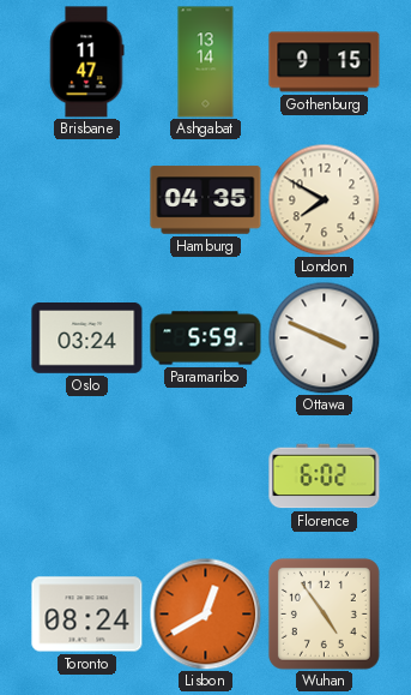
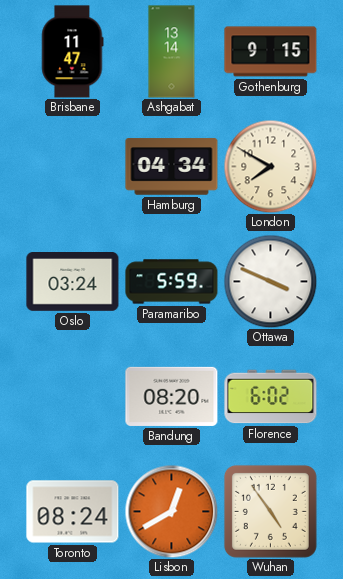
Hamburg: 04:35 -> 04:34 (172, 167)
Bandung: none -> 08:20 (172, 396)
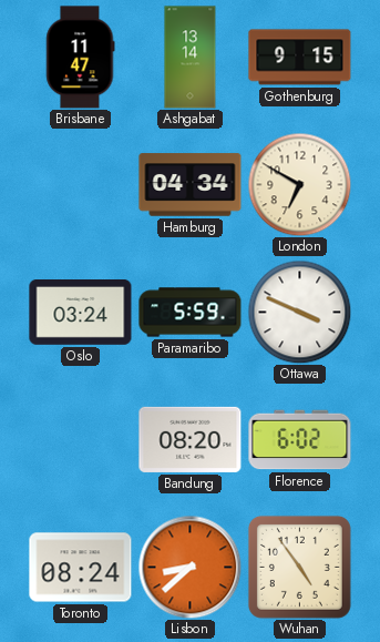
London: 7:50 -> 6:50 (299, 184)
Lisbon: 12:40 -> 8:38 (189, 567)
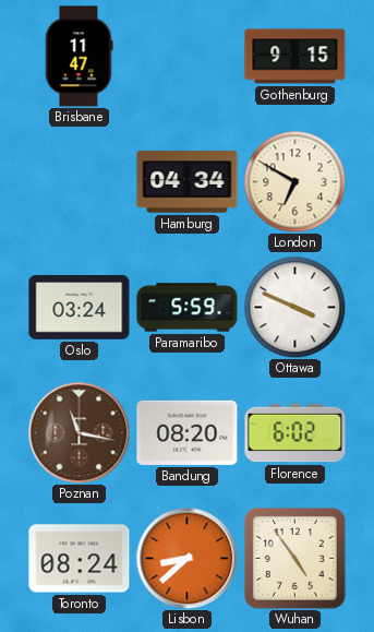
Ashgabat: 13:14 -> none (191, 58)
Poznan: none -> 11:17 (79, 432)
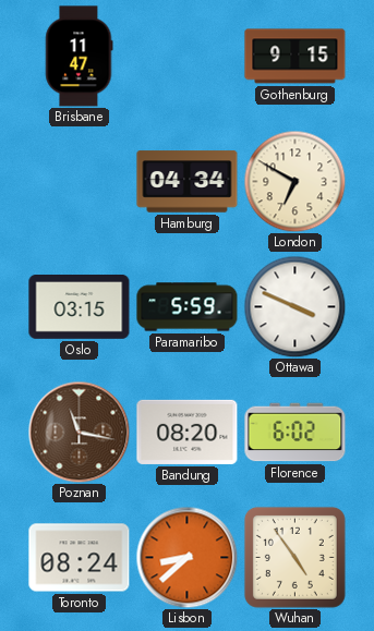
Oslo: 03:24 -> 03:15 (80, 307)
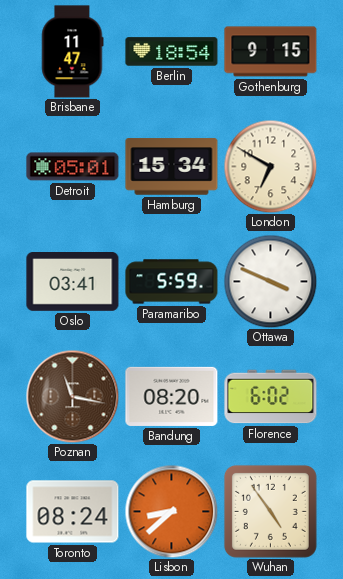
Berlin: none -> 18:54 (172, 52)
Detroit: none -> 05:01 (73, 167)
Hamburg: 04:34 -> 15:34 (172, 167)
Oslo: 03:15 -> 03:41 (73, 282)
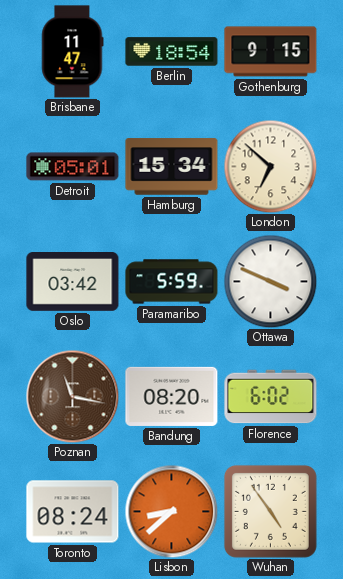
London: 6:50 -> 6:52 (270, 166)
Oslo: 03:41 -> 03:42 (73, 282)
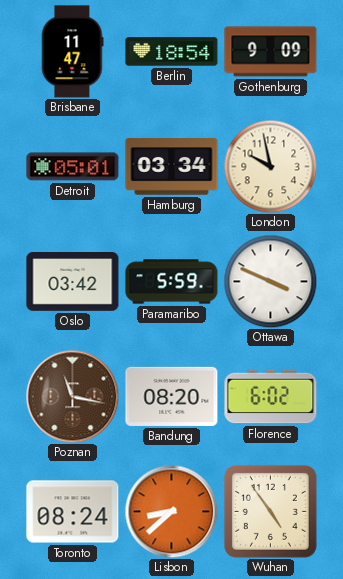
Gothenburg: 9:15 -> 9:09 (271, 52)
Hamburg: 15:34 -> 03:34 (172, 167)
London: 6:52 -> 9:58 (270, 166)
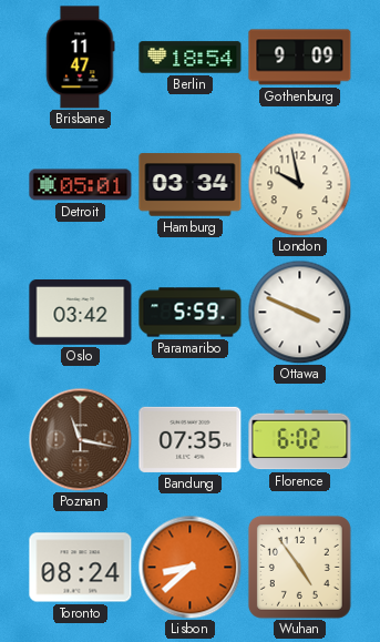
Bandung: 08:20 -> 07:35 (191, 439)
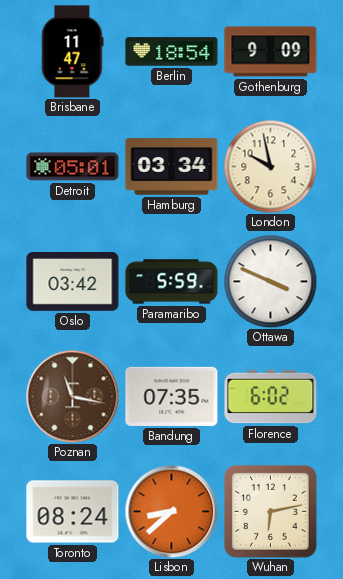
Wuhan: 4:54 -> 6:13 (270, 511)
